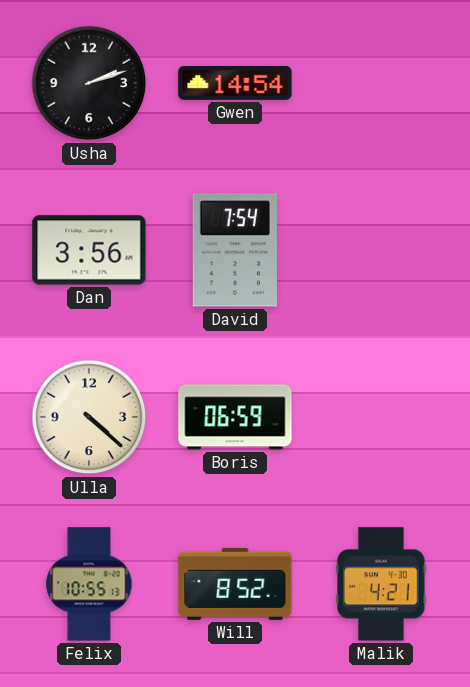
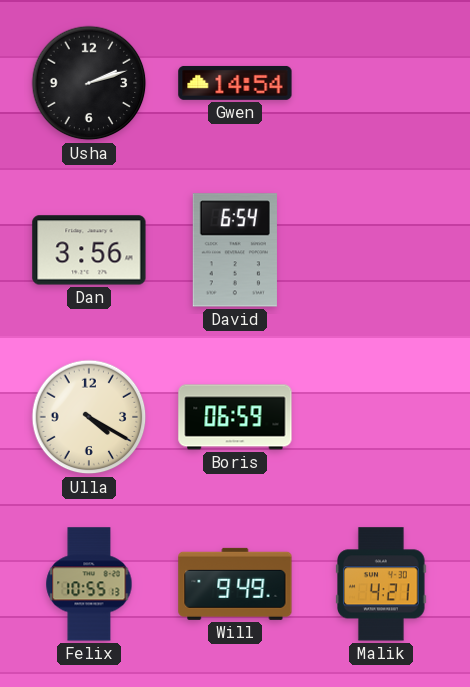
David: 7:54 -> 6:54 (235, 250)
Ulla: 4:22 -> 4:20 (89, 417)
Will: 8:52 -> 9:49 (235, 584)
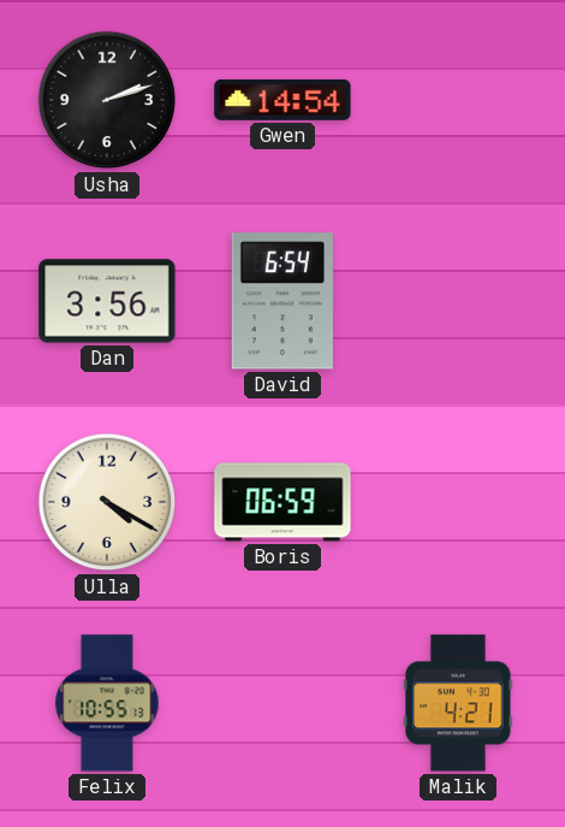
Will: 9:49 -> none (235, 584)
